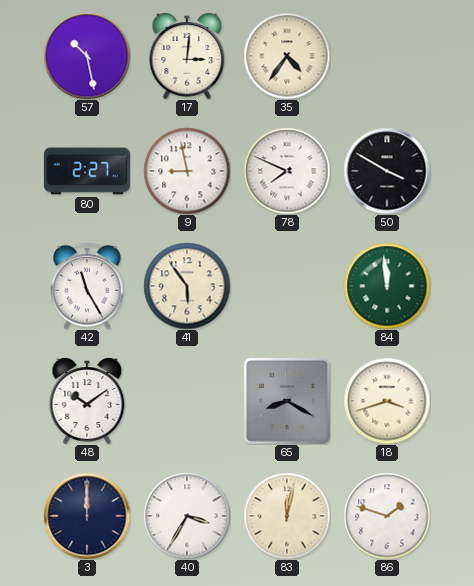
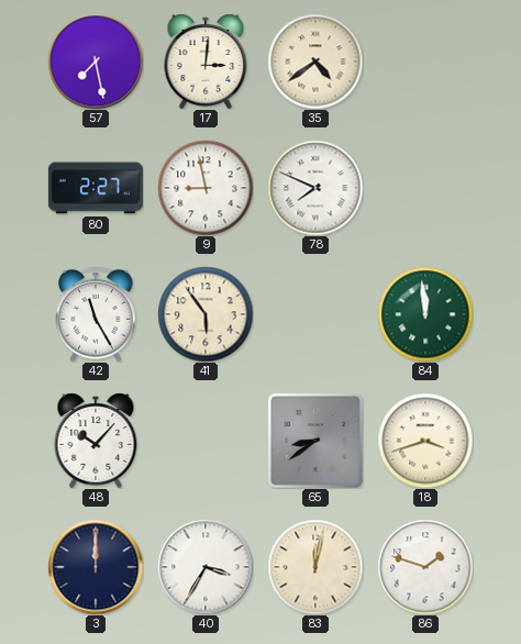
57: 10:28 -> 7:28 (96, 62)
35: 4:36 -> 4:39 (315, 62)
50: 3:50 -> none (387, 171)
48: 10:09 -> 10:07 (96, 441)
65: 8:20 -> 8:39 (315, 441)
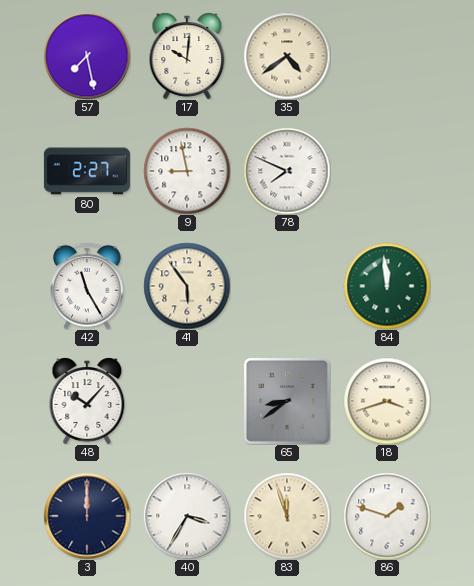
17: 3:01 -> 10:01 (187, 56)
83: 12:02 -> 11:57 (287, 516)
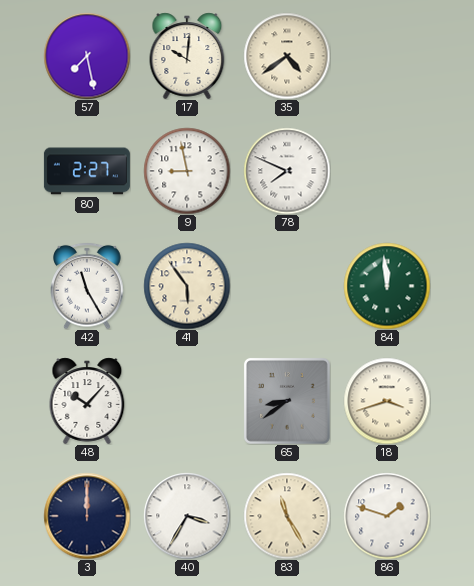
83: 11:57 -> 11:25 (287, 516)
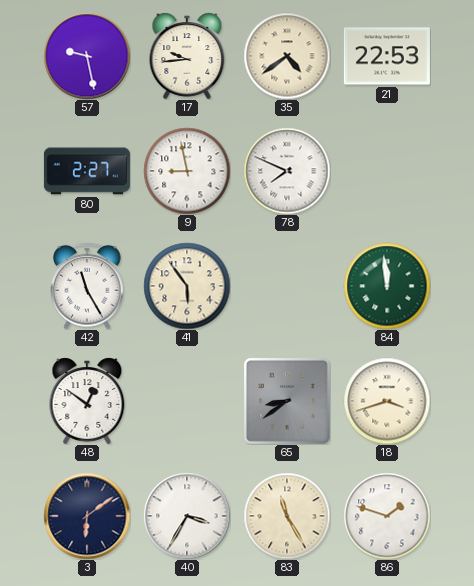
57: 7:28 -> 9:28 (87, 56)
17: 10:01 -> 9:44 (187, 56)
21: none -> 22:53 (387, 56)
48: 10:07 -> 12:51 (87, 401)
3: 12:00 -> 6:09 (87, 516)
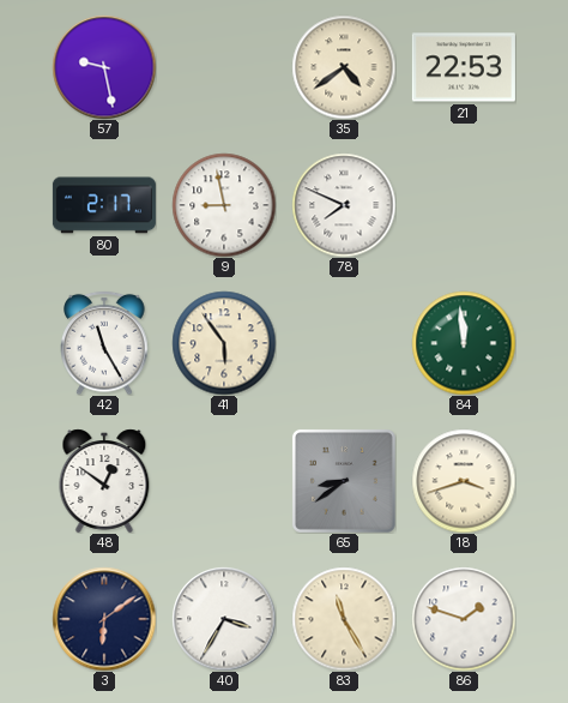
17: 9:44 -> none (187, 56)
80: 2:27 -> 2:17 (104, 205)
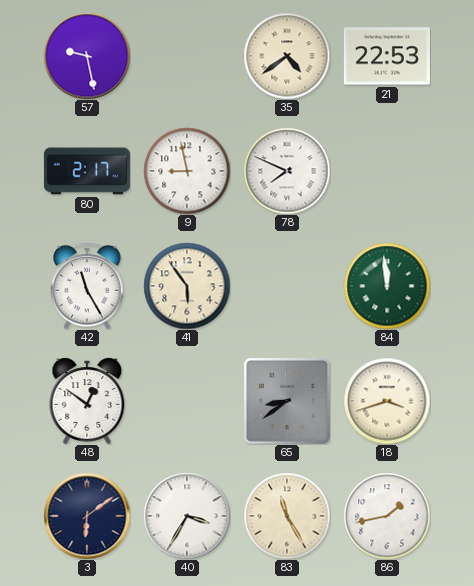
86: 1:48 -> 1:43 (387, 516)
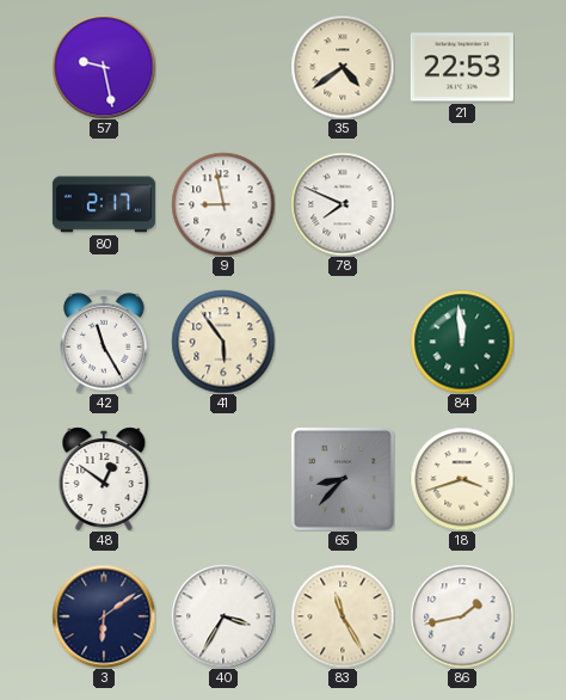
65: 8:39 -> 8:37 (343, 479)
